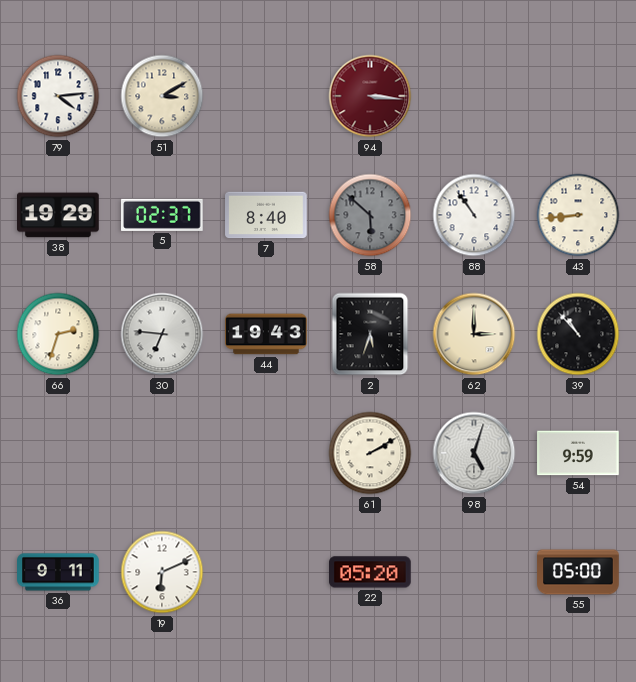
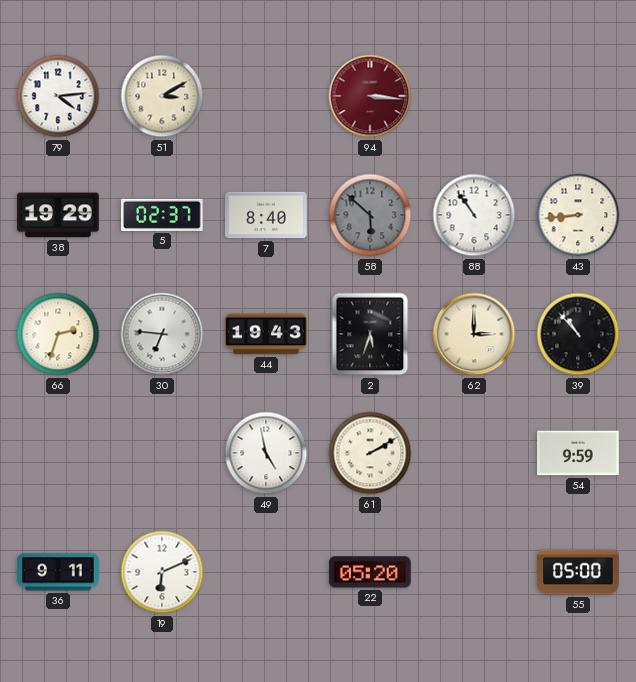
49: none -> 4:58 (266, 453)
98: 5:03 -> none (474, 453)
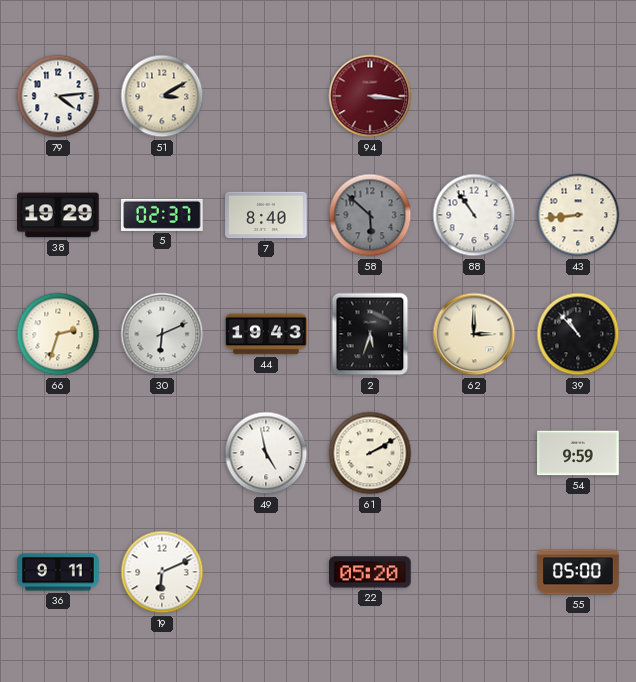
30: 6:46 -> 6:11 (162, 334)
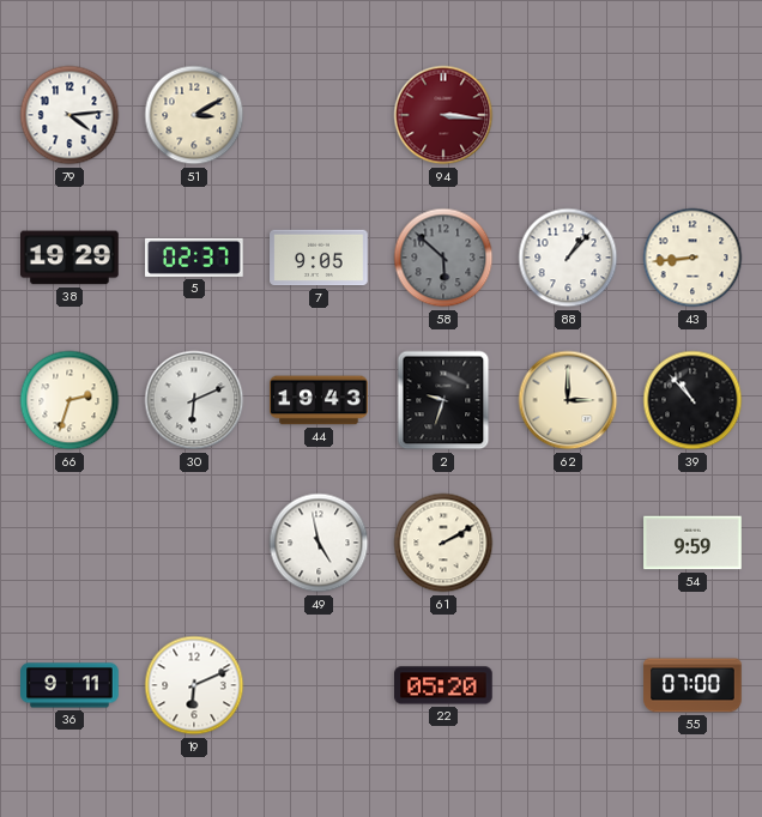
7: 8:40 -> 9:05 (319, 258)
88: 10:54 -> 1:07 (568, 258)
2: 5:33 -> 9:33 (443, 400)
55: 05:00 -> 07:00 (693, 685)
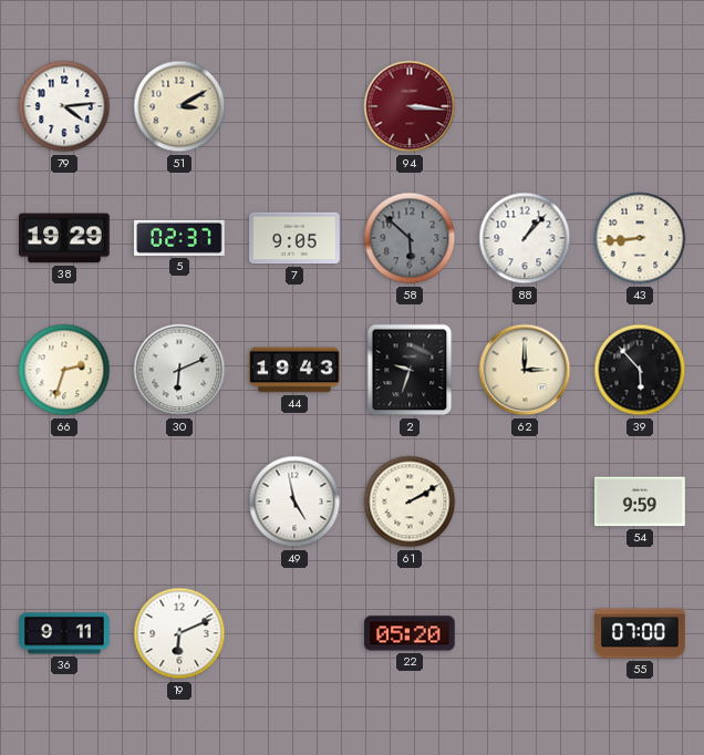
39: 10:53 -> 5:53 (640, 370)
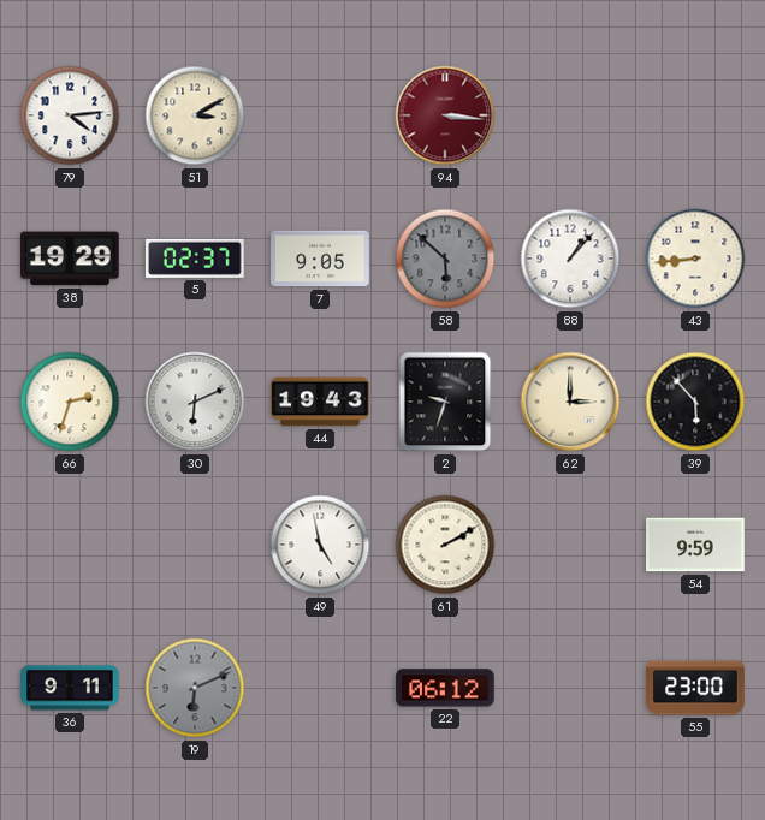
19 dial: white -> grey (195, 688)
22: 05:20 -> 06:12 (446, 688)
55: 07:00 -> 23:00 (695, 688)
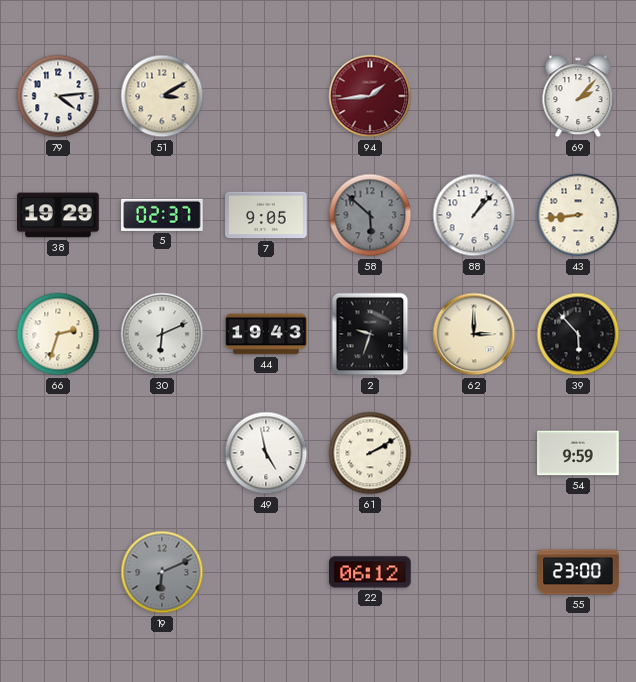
94: 3:16 -> 1:44 (370, 96)
69: none -> 2:07 (578, 96)
36: 9:11 -> none (70, 688)
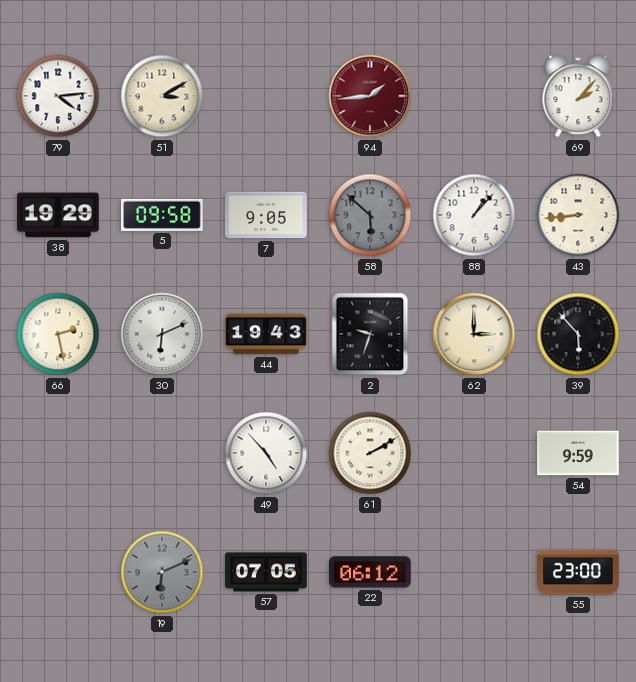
5: 02:37 -> 09:58 (163, 215)
66: 2:33 -> 2:28 (58, 334)
49: 4:58 -> 4:53 (266, 453)
57: none -> 07:05 (266, 572)
